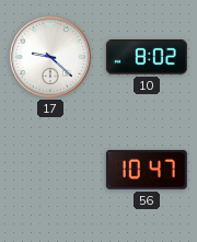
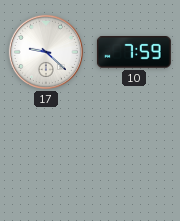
10: 8:02 -> 7:59 (134, 52)
56: 10:47 -> none (147, 170)
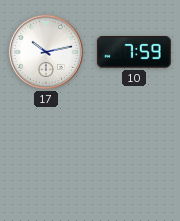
17: 9:22 -> 10:13 (46, 52)
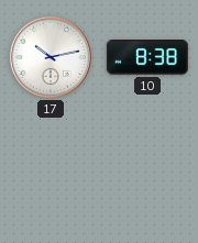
10: 7:59 -> 8:38 (147, 57)
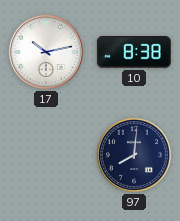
97: none -> 8:01 (134, 155)
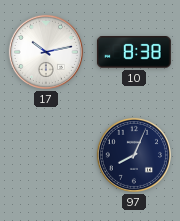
97: 8:01 -> 8:04 (134, 155)
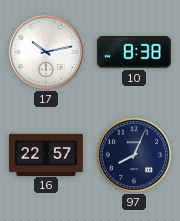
16: none -> 22:57 (47, 154)
